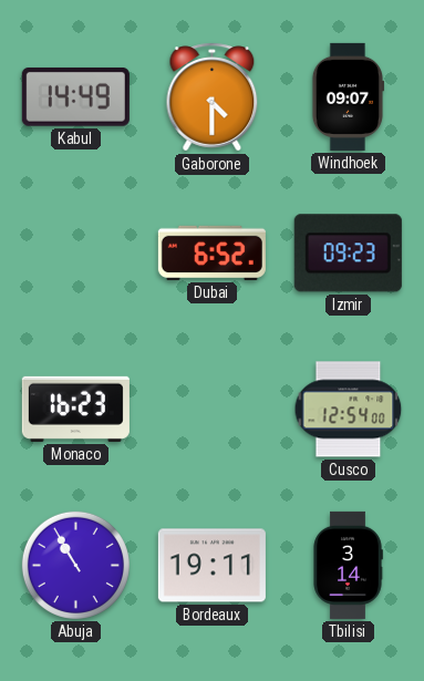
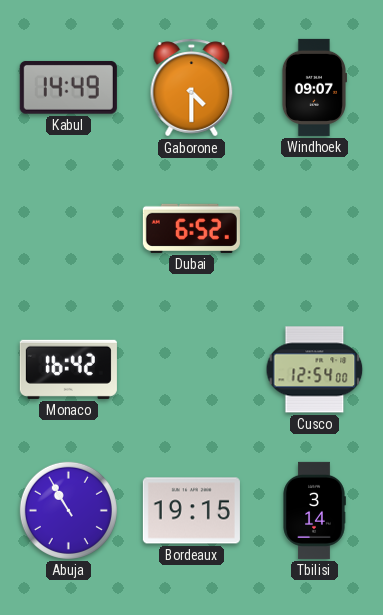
Izmir: 09:23 -> none (348, 254)
Monaco: 16:23 -> 16:42 (68, 369)
Bordeaux: 19:11 -> 19:15 (191, 511)
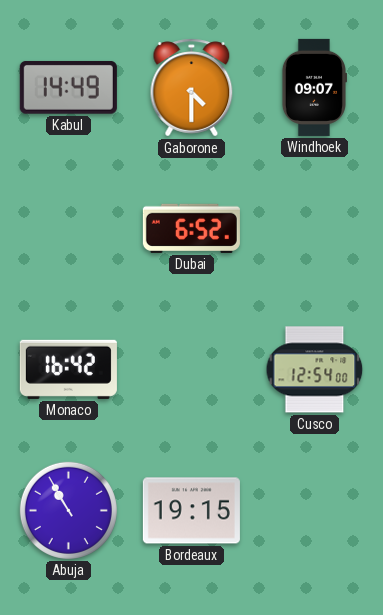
Tbilisi: 3:14 -> none (314, 510)
